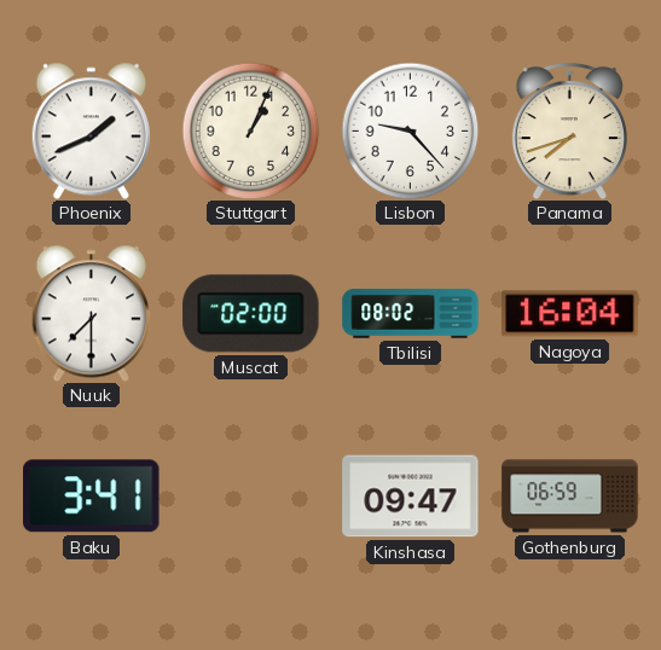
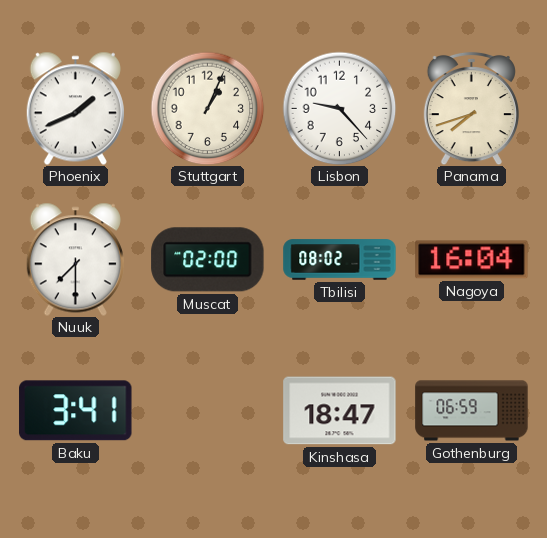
Kinshasa: 09:47 -> 18:47 (340, 411)
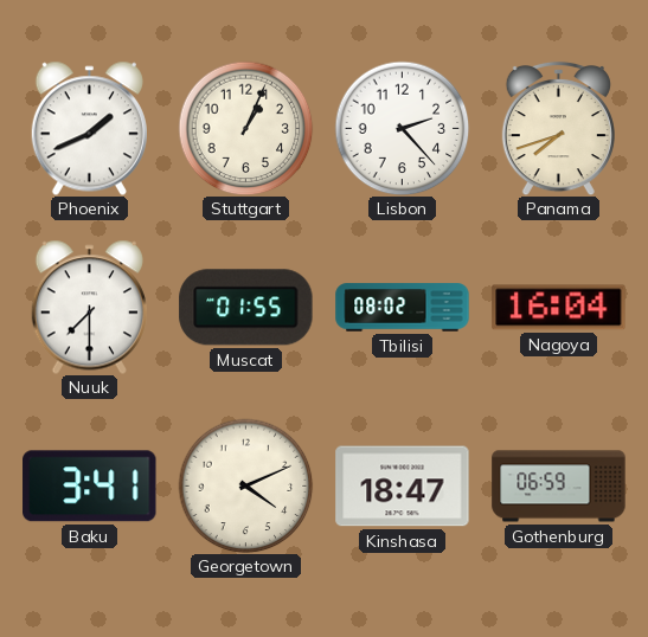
Lisbon: 9:23 -> 2:23 (402, 128)
Muscat: 02:00 -> 01:55 (246, 308)
Georgetown: none -> 4:11 (245, 485)
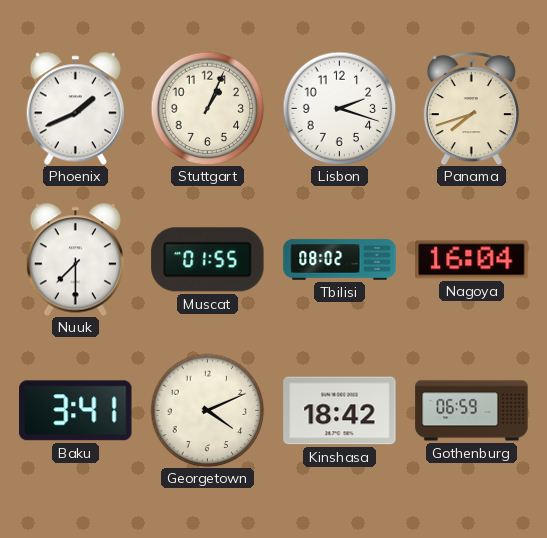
Lisbon: 2:23 -> 2:18 (339, 108)
Kinshasa: 18:47 -> 18:42 (340, 411)
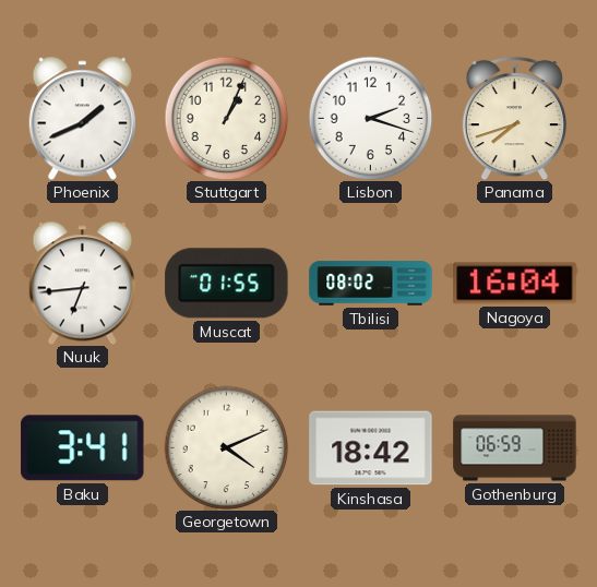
Nuuk: 7:30 -> 6:44 (82, 283)
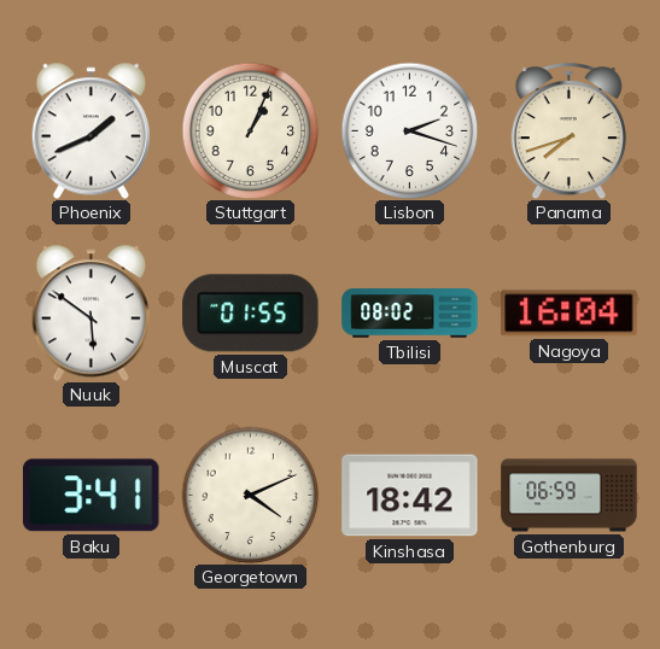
Nuuk: 6:44 -> 5:51 (90, 312)
